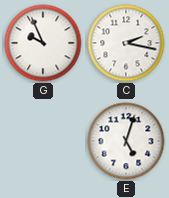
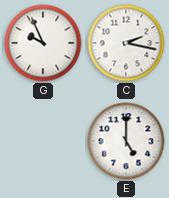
E: 5:03 -> 5:00 (126, 141)
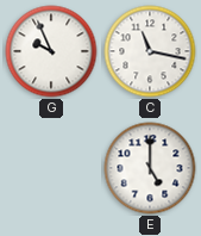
C: 2:17 -> 11:17 (150, 51)
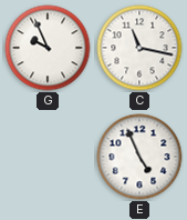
E: 5:00 -> 4:56 (139, 157)
